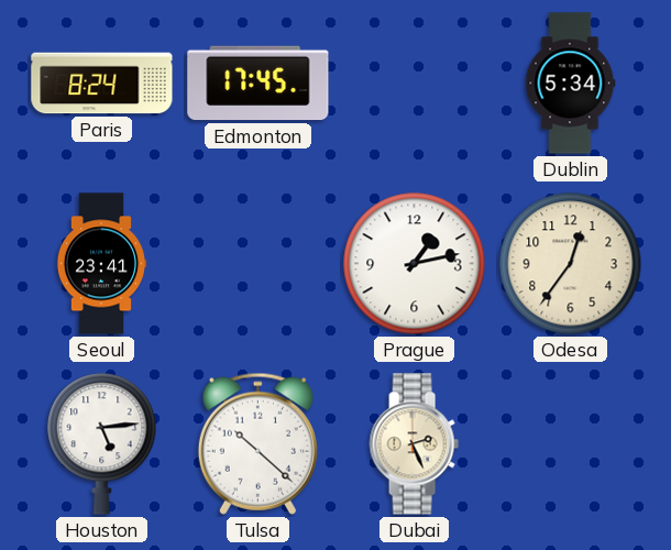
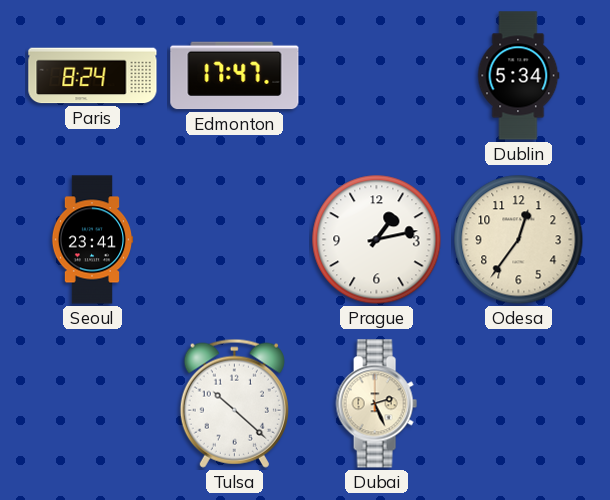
Edmonton: 17:45 -> 17:47 (235, 76)
Houston: 5:14 -> none (102, 443)
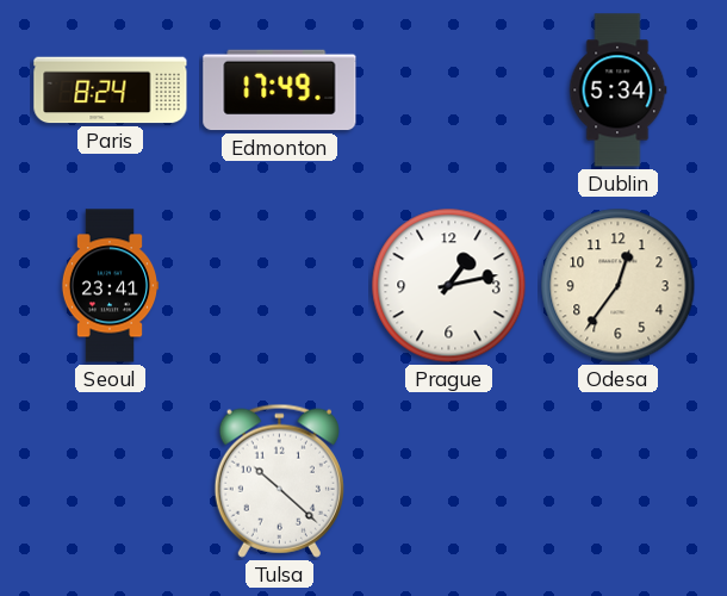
Edmonton: 17:47 -> 17:49 (280, 91)
Dubai: 2:26 -> none (376, 404)
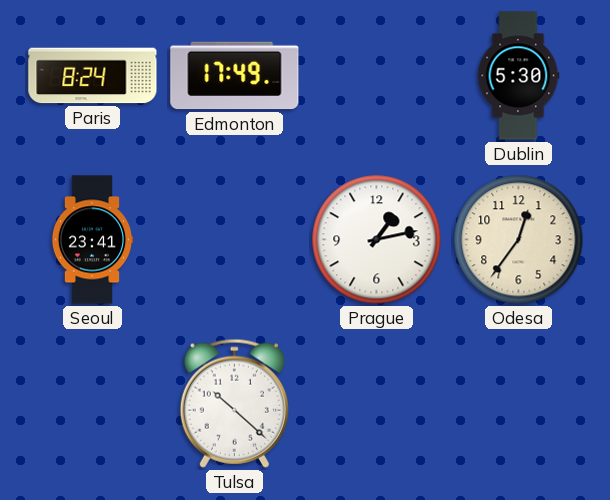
Dublin: 5:34 -> 5:30 (518, 76)
